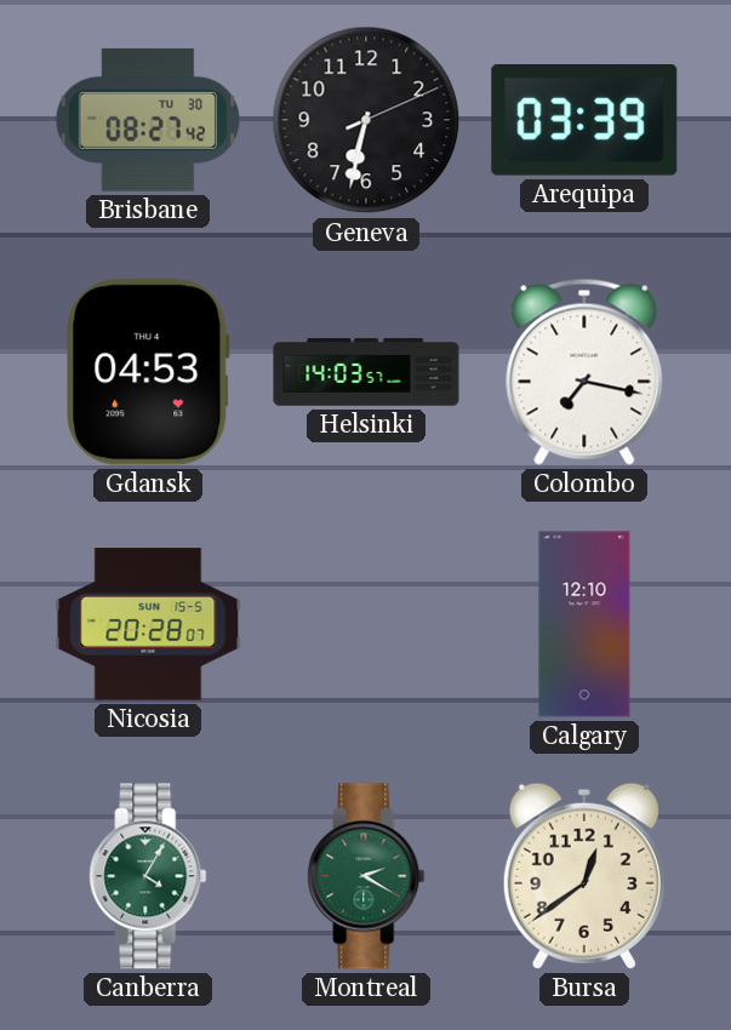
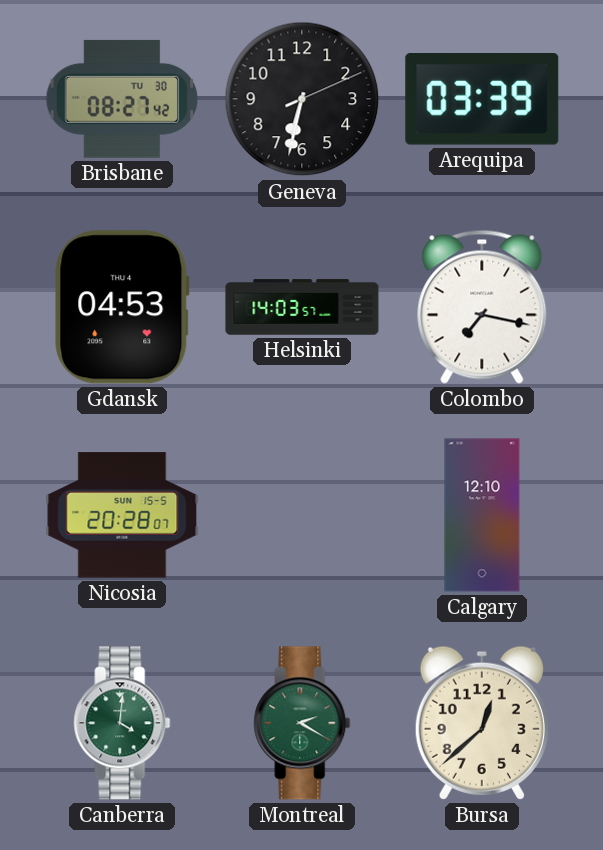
Canberra: 4:05 -> 4:01 (122, 723)
Bursa: 12:39 -> 12:38 (482, 723)
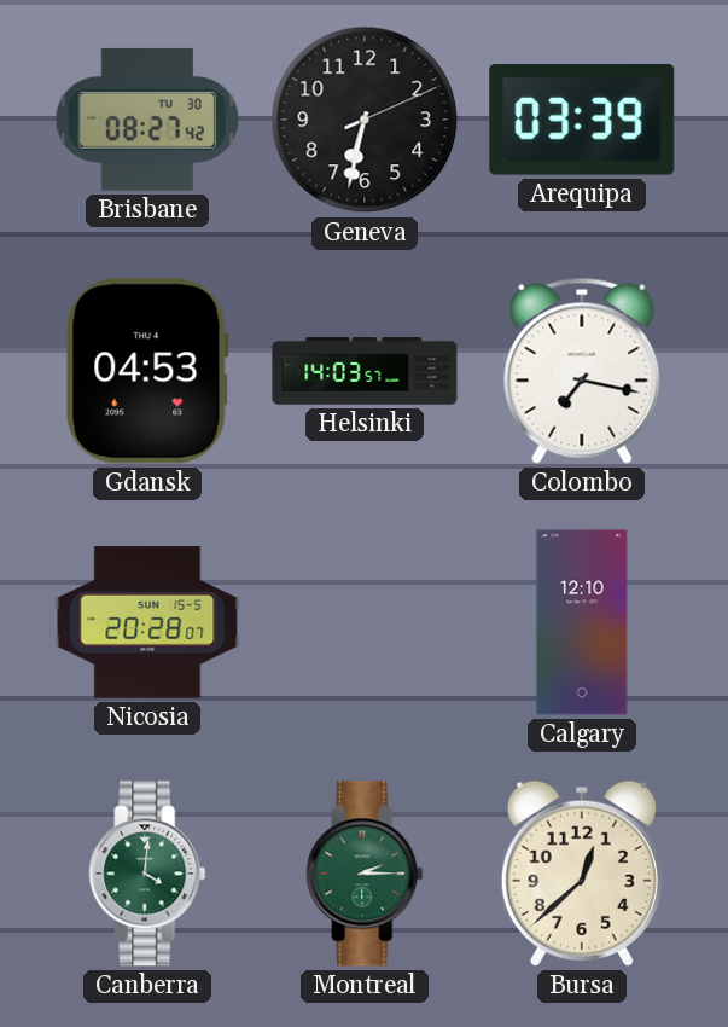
Montreal: 2:20 -> 2:15 (365, 874)
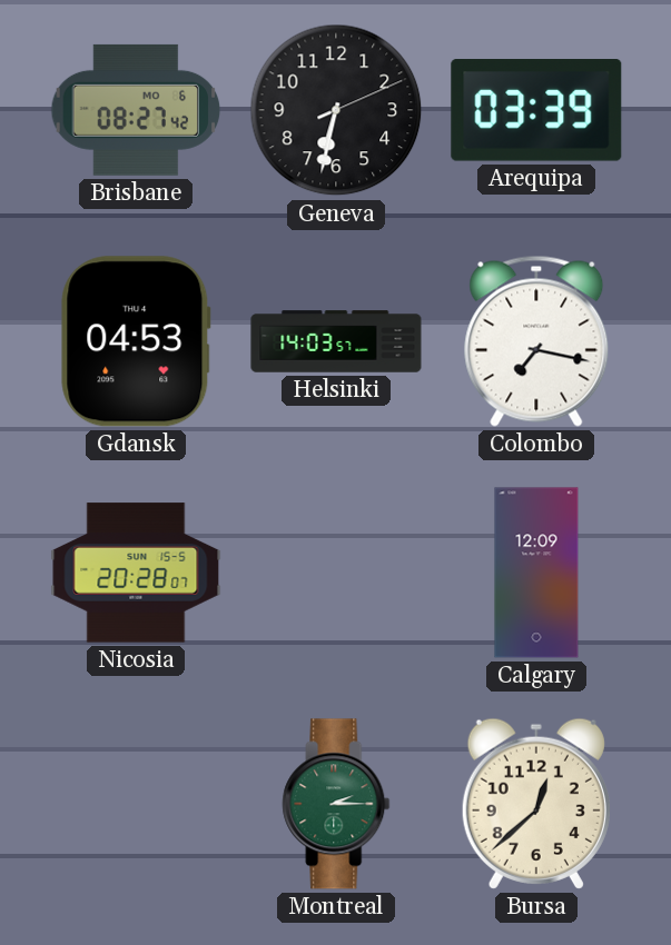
Brisbane date: TU 30 -> MO 6 (136, 110)
Calgary: 12:10 -> 12:09 (536, 573)
Canberra: 4:01 -> none (147, 874)
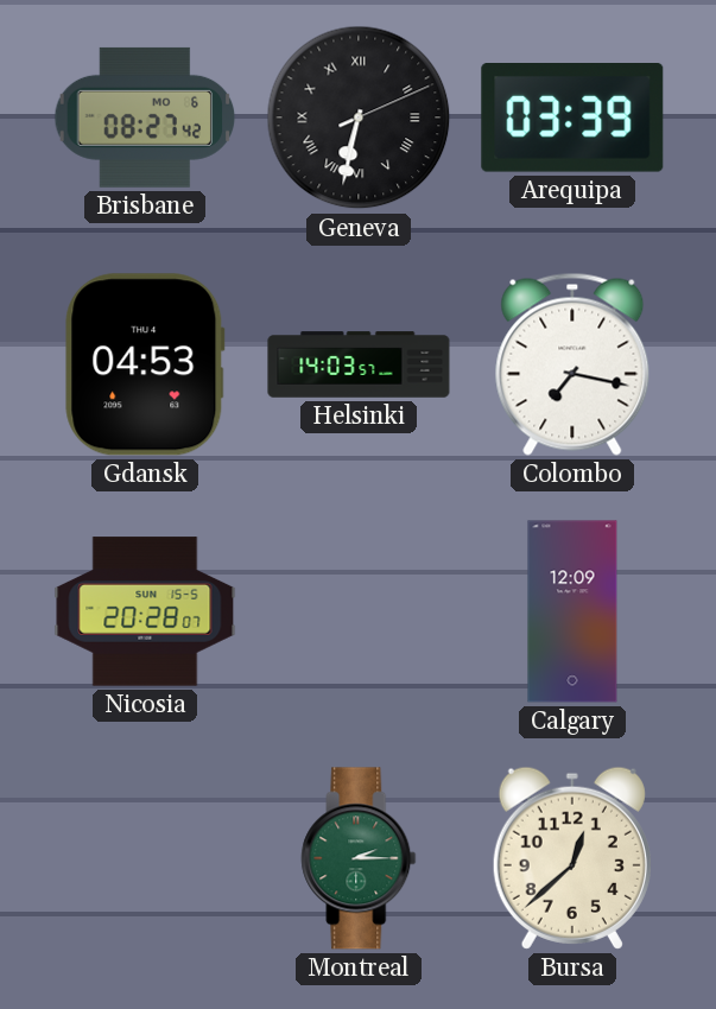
Geneva numerals: Arabic -> Roman (359, 118)
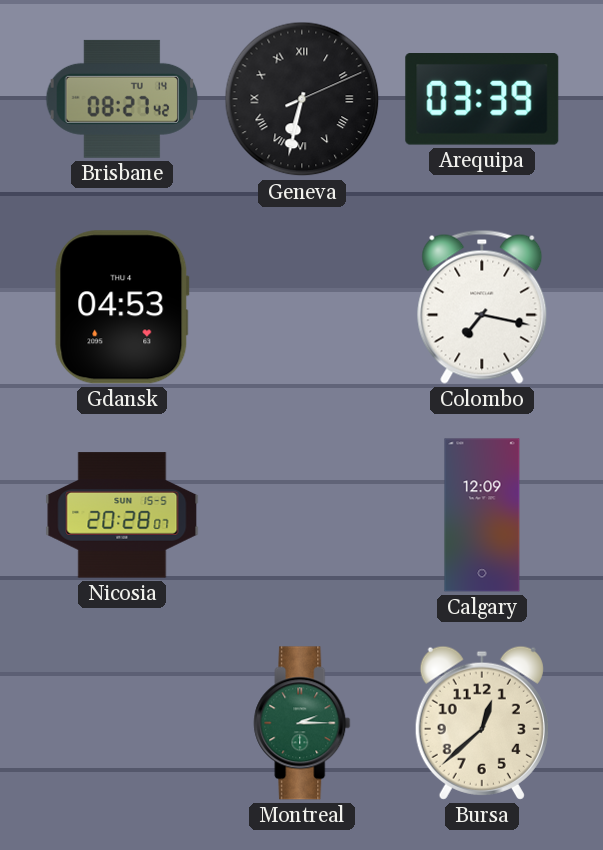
Brisbane date: MO 6 -> TU 14 (122, 99)
Helsinki: 14:03 -> none (359, 364)
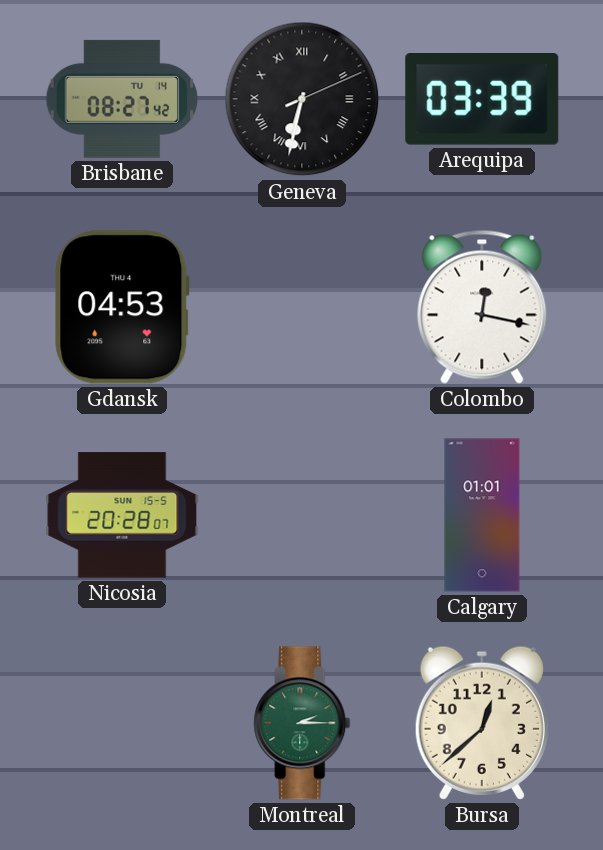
Colombo: 7:17 -> 12:17 (482, 307)
Calgary: 12:09 -> 01:01 (482, 515)
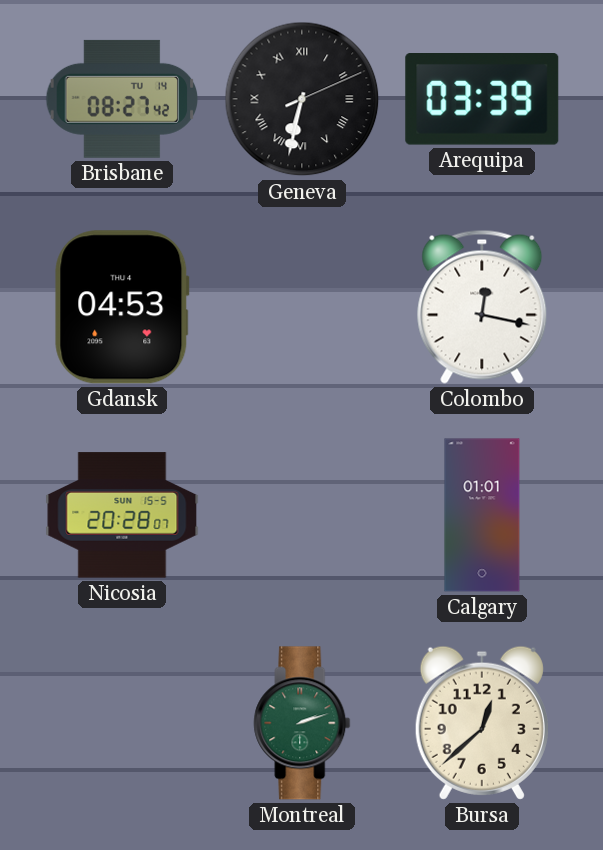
Montreal: 2:15 -> 2:12 (302, 723)
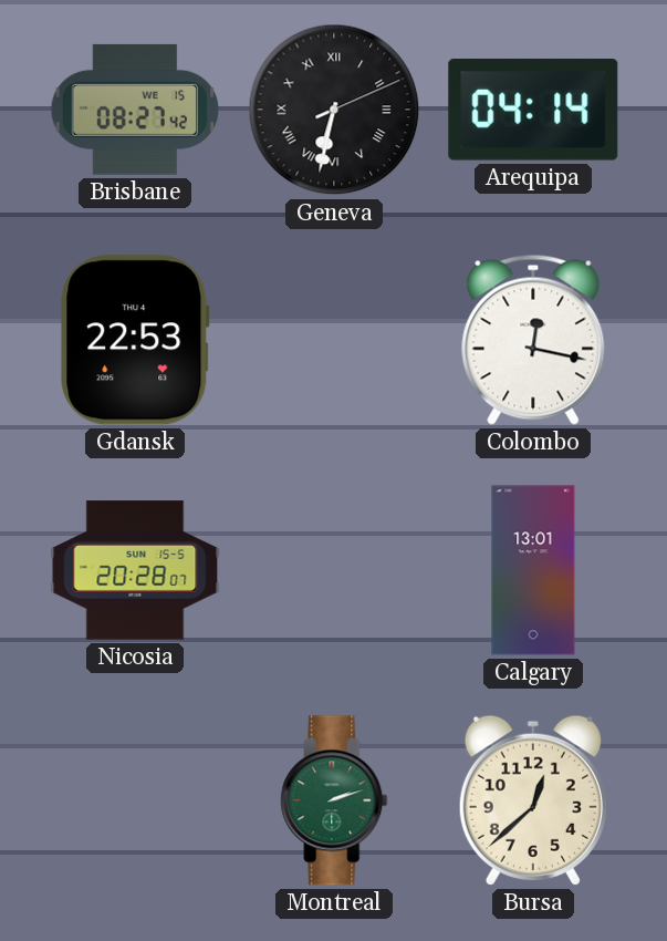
Brisbane date: TU 14 -> WE 15 (135, 110)
Arequipa: 03:39 -> 04:14 (533, 111)
Gdansk: 04:53 -> 22:53 (135, 340)
Calgary: 01:01 -> 13:01 (533, 570)
